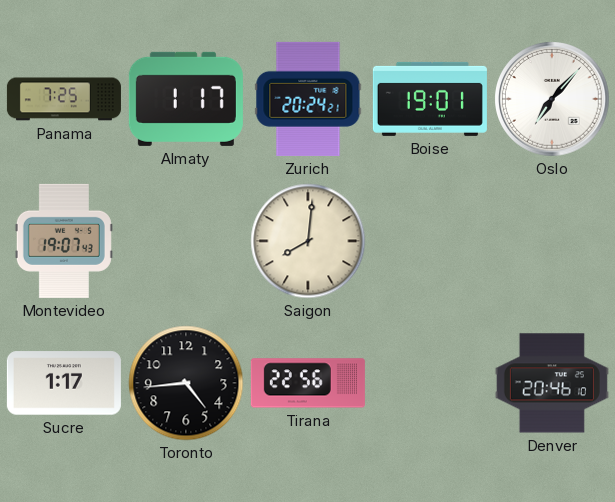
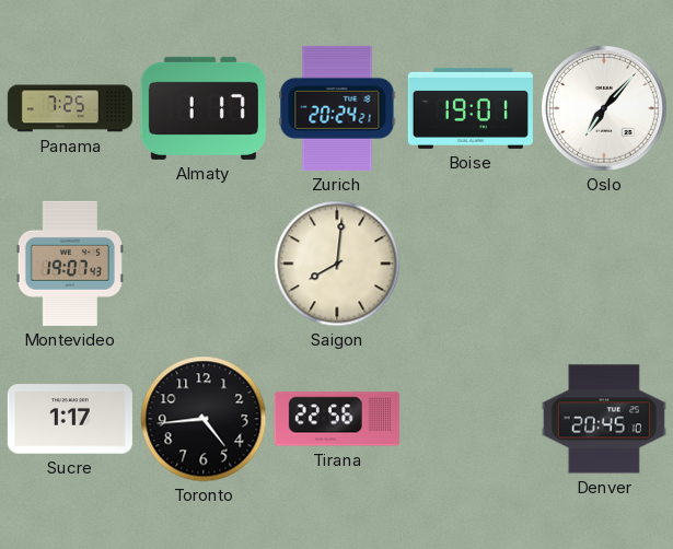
Denver: 20:46 -> 20:45 (604, 419)
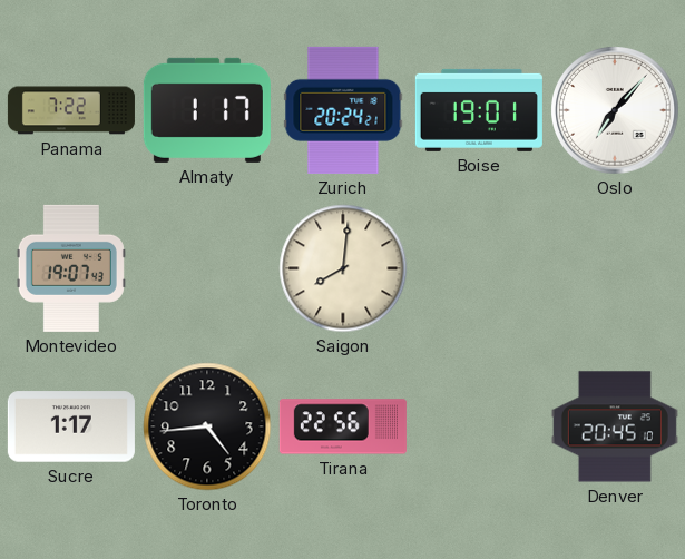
Panama: 7:25 -> 7:22 (71, 110)
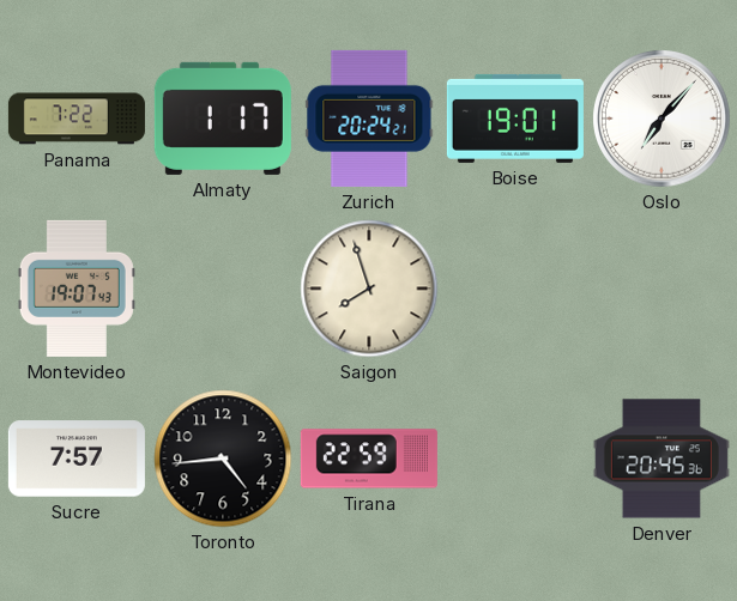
Saigon: 8:01 -> 7:57 (369, 289)
Sucre: 1:17 -> 7:57 (77, 459)
Tirana: 22:56 -> 22:59 (369, 459)
Denver: 20:45:10 -> 20:45:36 (662, 459)
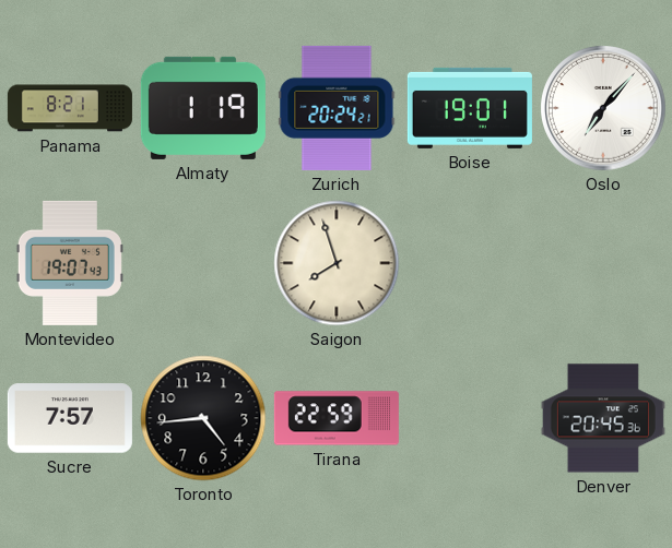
Panama: 7:22 -> 8:21 (70, 108)
Almaty: 1:17 -> 1:19 (203, 108)
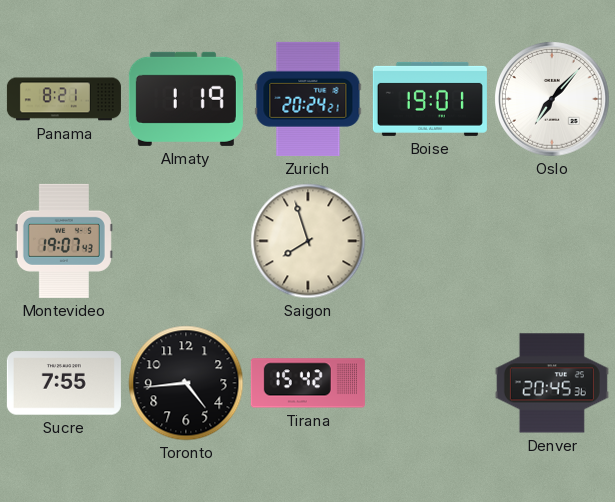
Sucre: 7:57 -> 7:55 (64, 383)
Tirana: 22:59 -> 15:42 (308, 383)
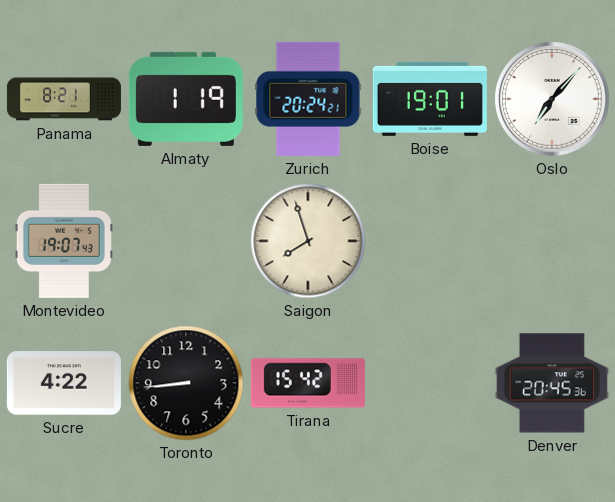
Sucre: 7:55 -> 4:22 (64, 383)
Toronto: 4:44 -> 8:44 (186, 383)
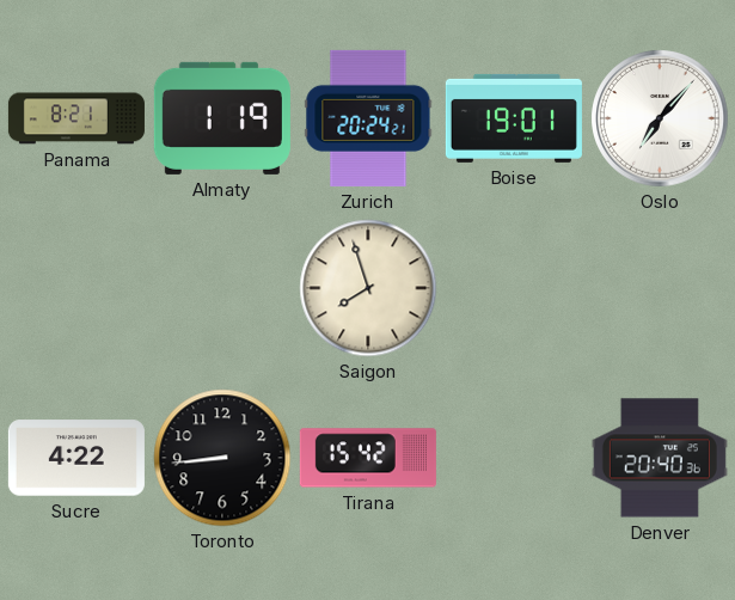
Montevideo: 19:07 -> none (64, 241)
Denver: 20:45 -> 20:40 (660, 458)
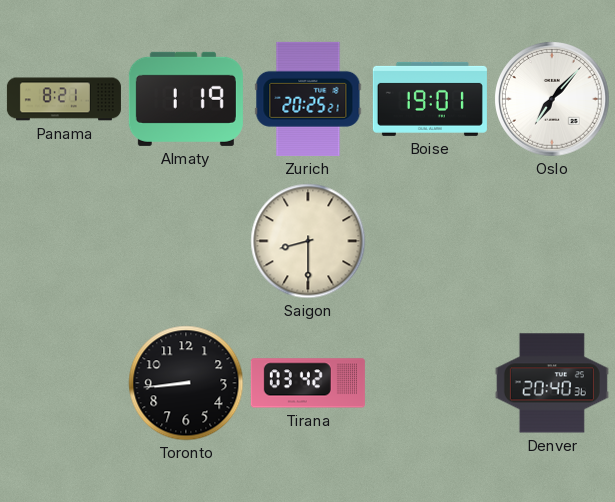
Zurich: 20:24 -> 20:25 (308, 99)
Saigon: 7:57 -> 8:30 (308, 241)
Sucre: 4:22 -> none (76, 458)
Tirana: 15:42 -> 03:42 (308, 383)
